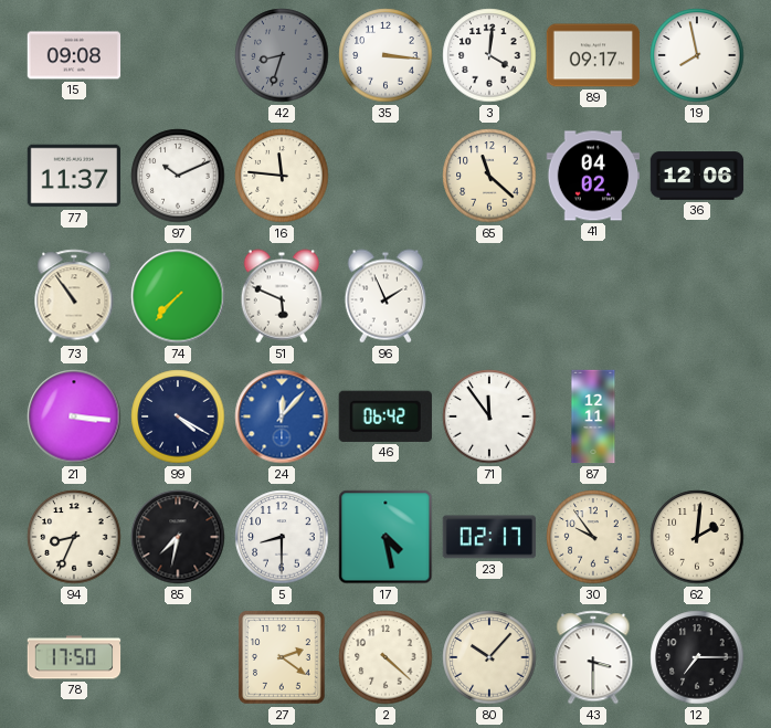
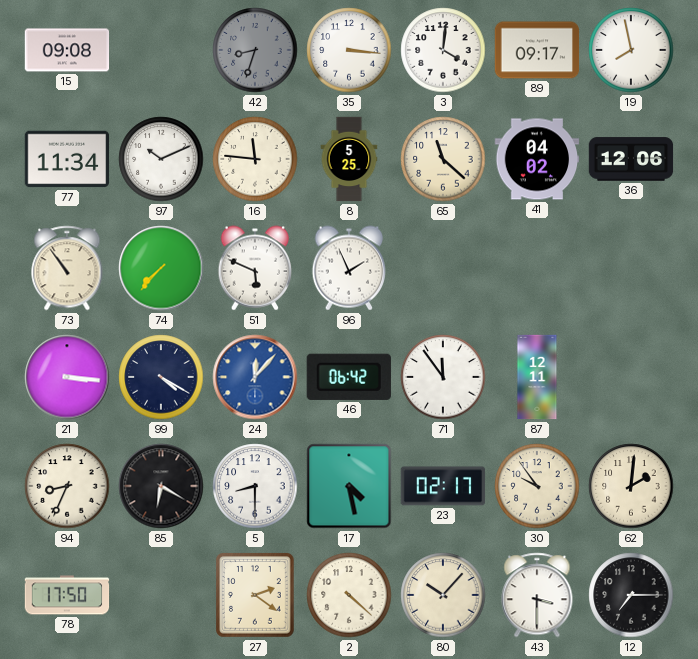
77: 11:37 -> 11:34 (67, 159)
8: none -> 5:25 (349, 159)
85: 7:32 -> 6:20 (161, 486)
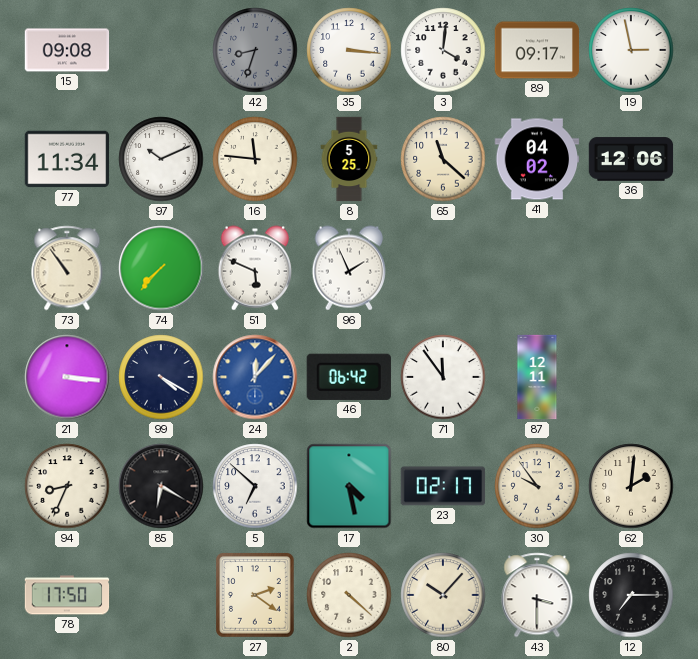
19: 7:58 -> 2:58 (631, 50)
5: 8:30 -> 6:52 (255, 486)
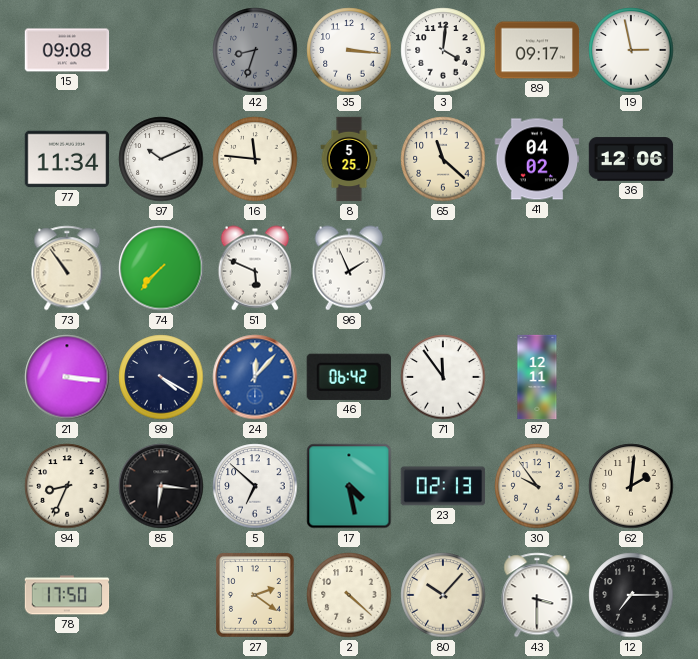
85: 6:20 -> 6:16 (161, 486)
23: 02:17 -> 02:13 (443, 486)
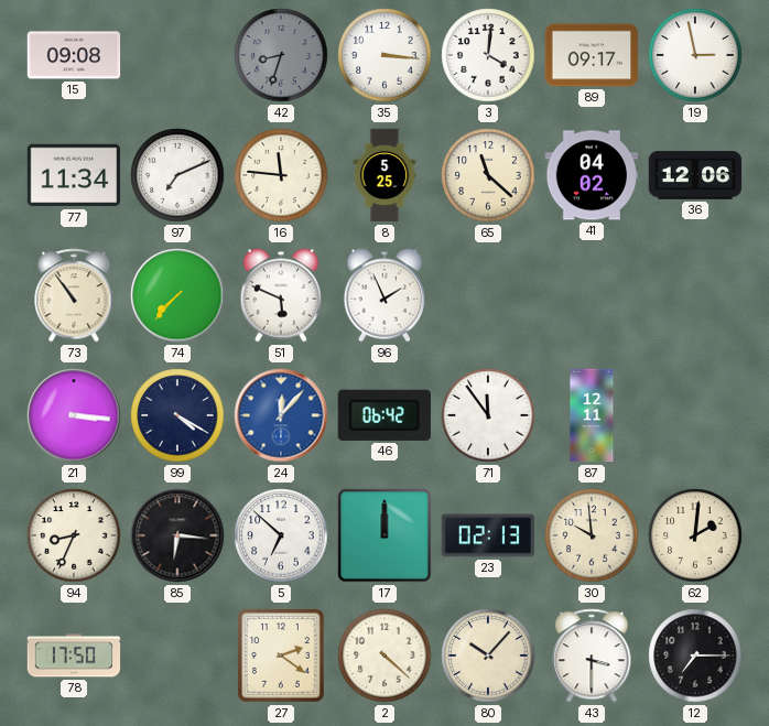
97: 10:11 -> 7:11 (177, 175)
17: 4:28 -> 12:00 (384, 535)
30: 9:54 -> 9:59 (592, 535)
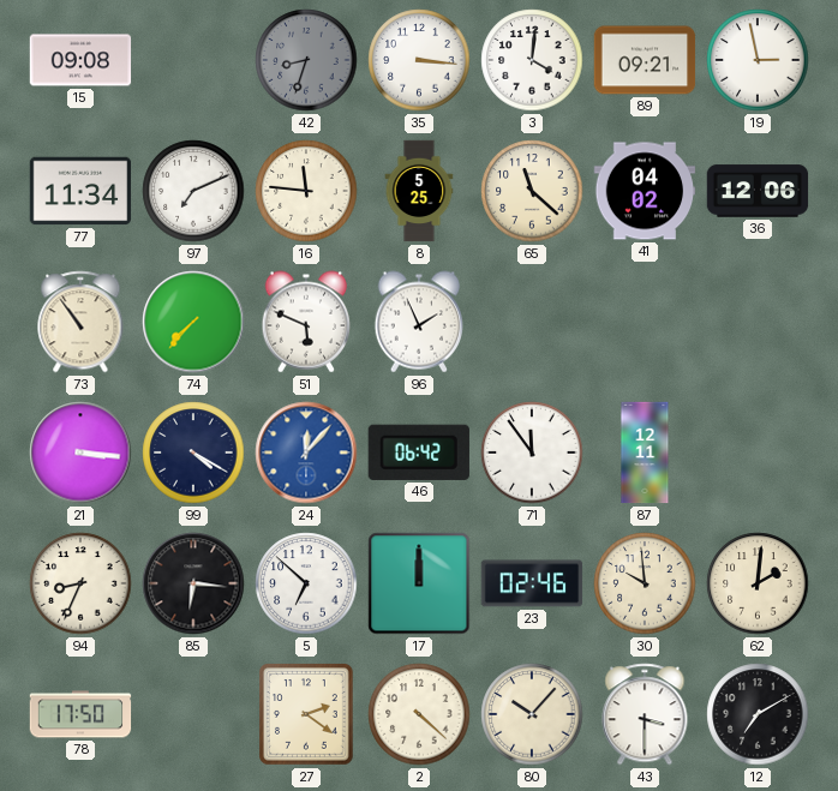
89: 09:17 -> 09:21 (645, 60)
23: 02:13 -> 02:46 (532, 583)
12: 7:15 -> 7:10 (758, 714)
